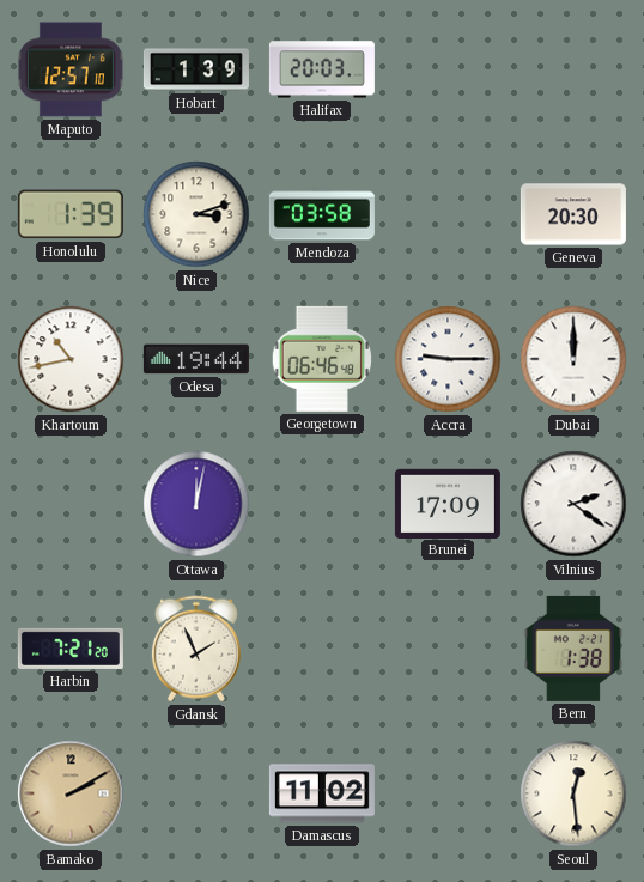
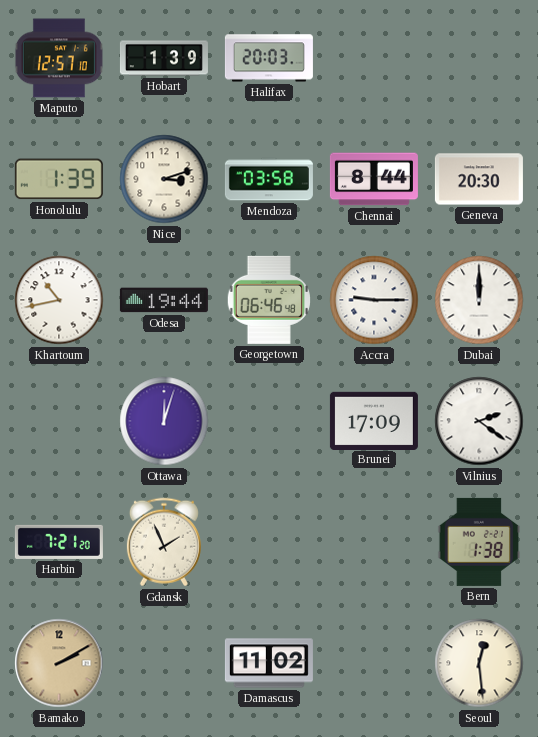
Chennai: none -> 8:44 (374, 179)
Ottawa: 12:02 -> 12:03 (164, 421)
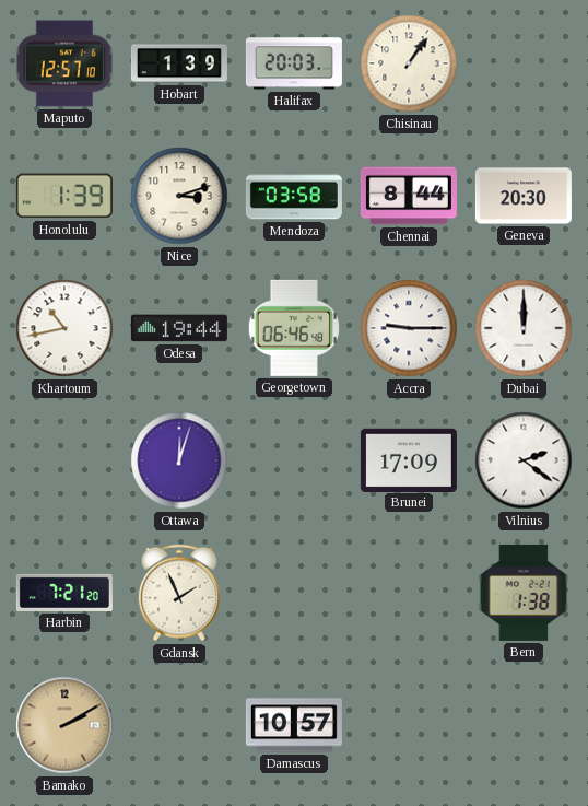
Chisinau: none -> 1:06 (409, 63)
Damascus: 11:02 -> 10:57 (294, 725)
Seoul: 12:29 -> none (479, 663)
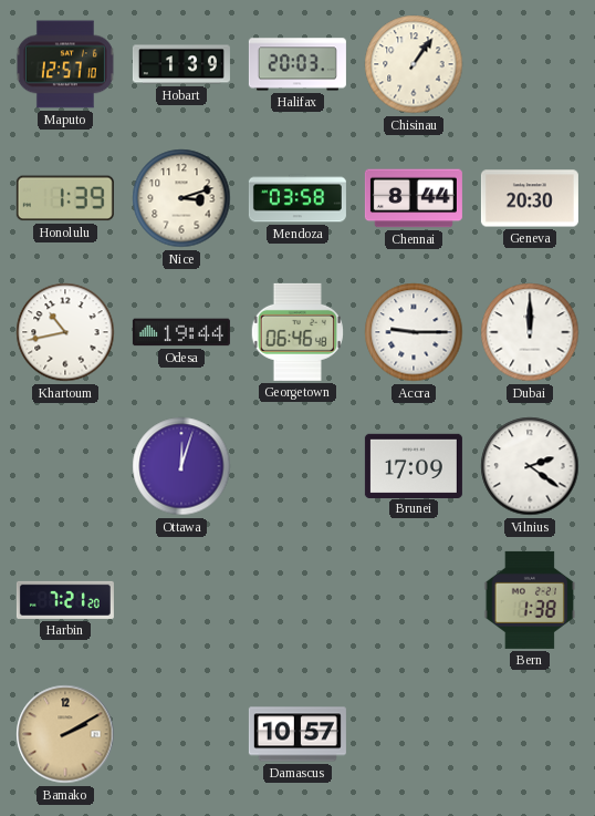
Gdansk: 1:56 -> none (179, 593)
